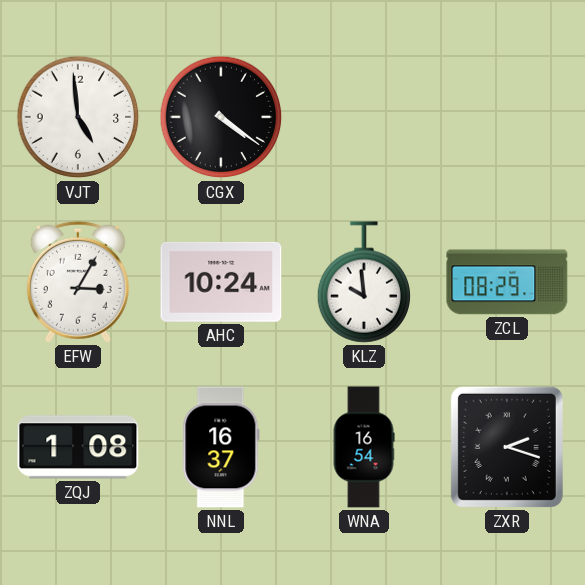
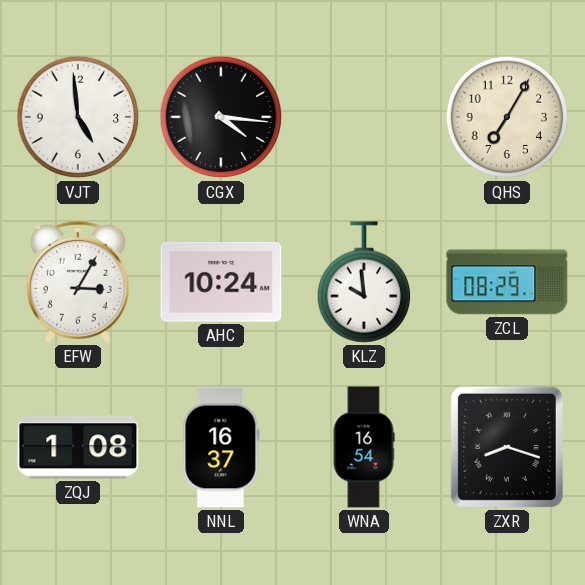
CGX: 4:21 -> 4:16 (221, 117)
QHS: none -> 7:05 (507, 117)
ZXR: 2:18 -> 8:18 (507, 447)
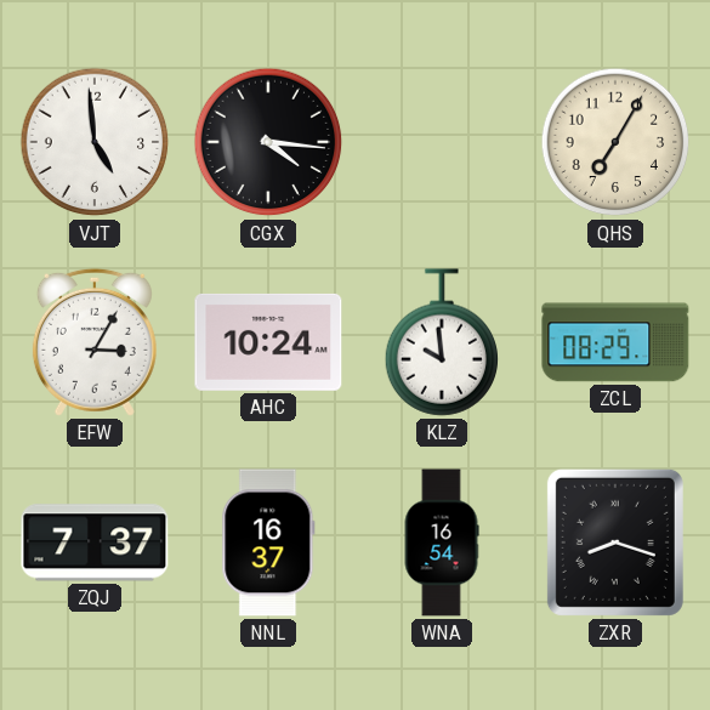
ZQJ: 1:08 -> 7:37 (95, 543)
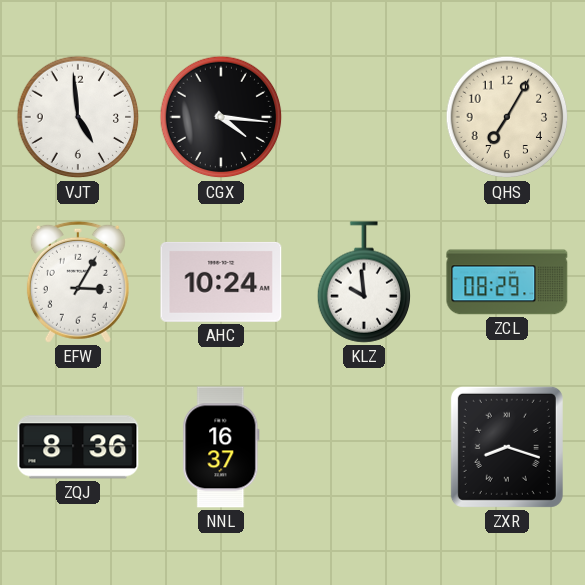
ZQJ: 7:37 -> 8:36 (78, 447)
WNA: 16:54 -> none (442, 543)
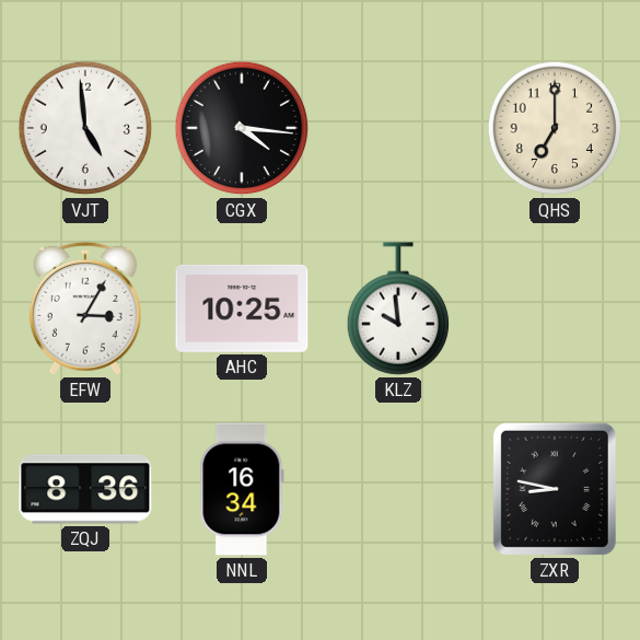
QHS: 7:05 -> 7:00 (555, 128)
AHC: 10:24 -> 10:25 (242, 309)
ZCL: 08:29 -> none (507, 282)
NNL: 16:37 -> 16:34 (242, 489)
ZXR: 8:18 -> 8:47 (555, 489)
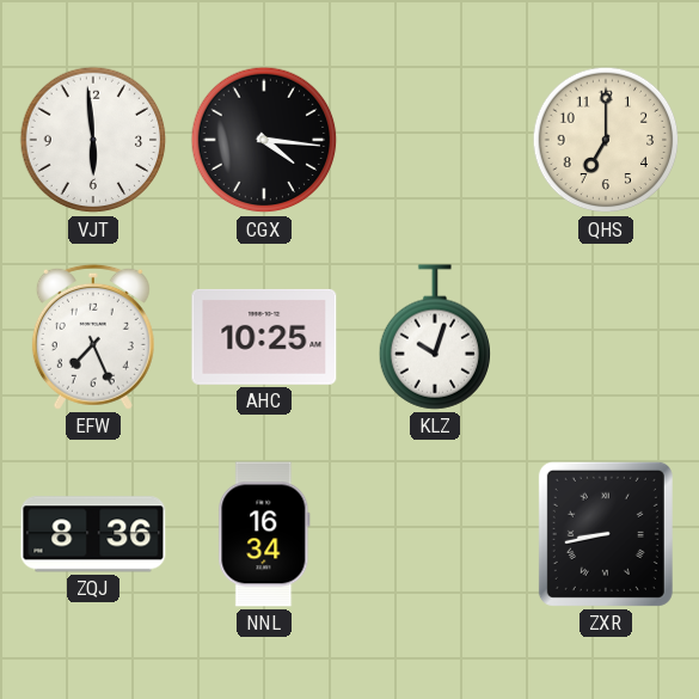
VJT: 4:59 -> 5:59 (93, 140)
EFW: 3:05 -> 7:26 (93, 337)
KLZ: 9:59 -> 10:03 (434, 337)
ZXR: 8:47 -> 8:43 (606, 534)
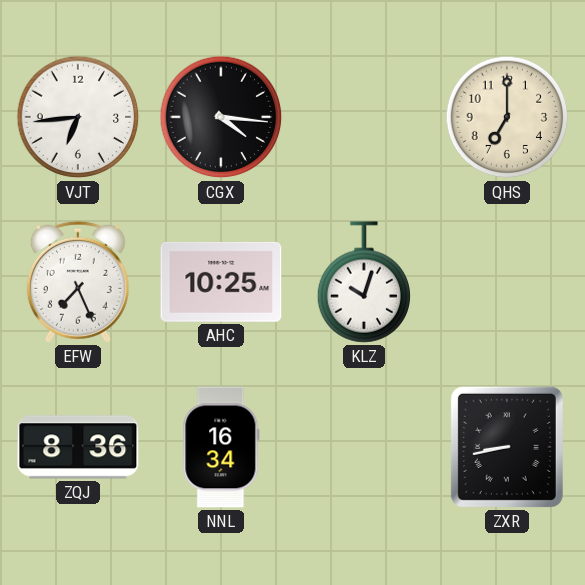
VJT: 5:59 -> 6:44 (78, 117)
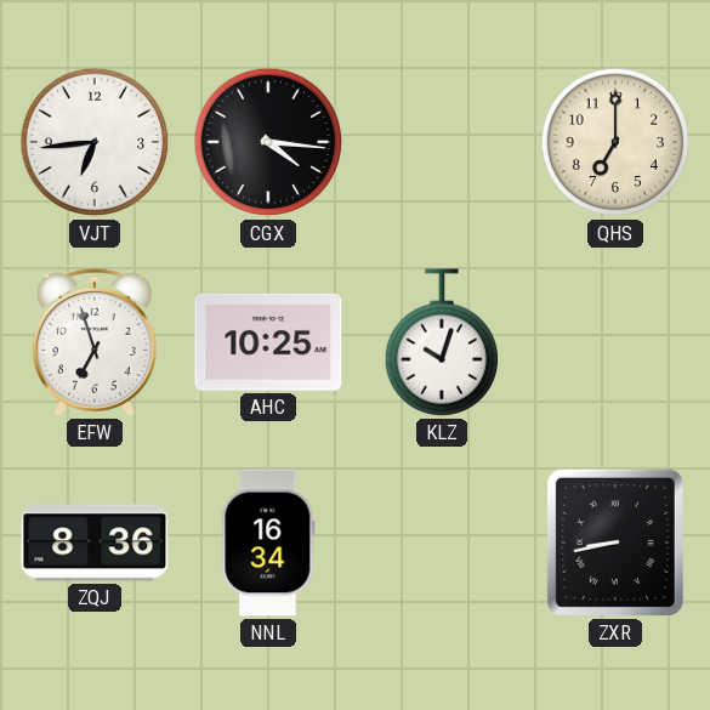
EFW: 7:26 -> 6:57 (95, 342)
